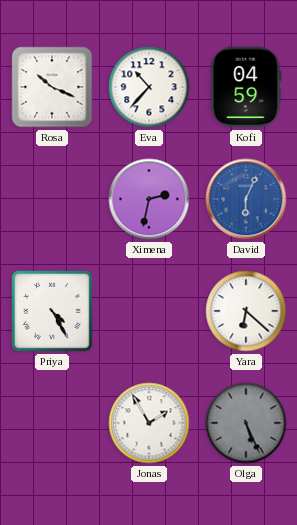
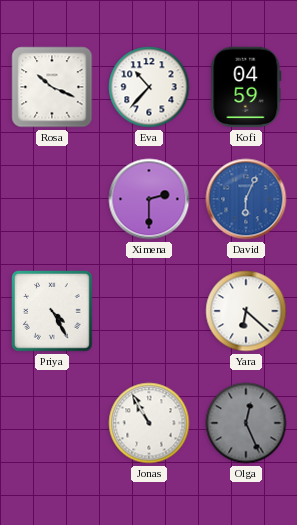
Ximena: 2:32 -> 2:30 (149, 199)
Jonas: 1:55 -> 10:55 (149, 423)
Olga: 5:26 -> 12:26 (246, 423)
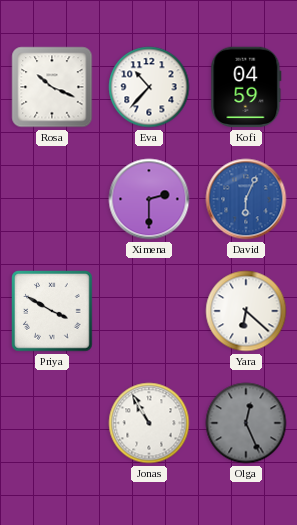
Priya: 4:25 -> 3:50 (52, 311)
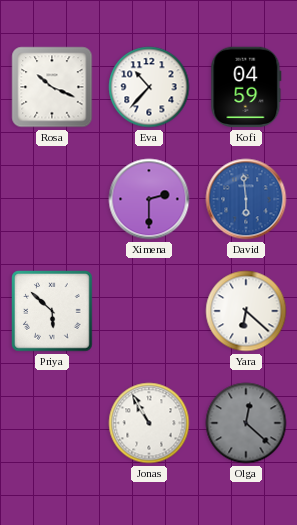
David: 6:04 -> 5:59 (246, 199)
Priya: 3:50 -> 5:52 (52, 311)
Olga: 12:26 -> 12:22 (246, 423)
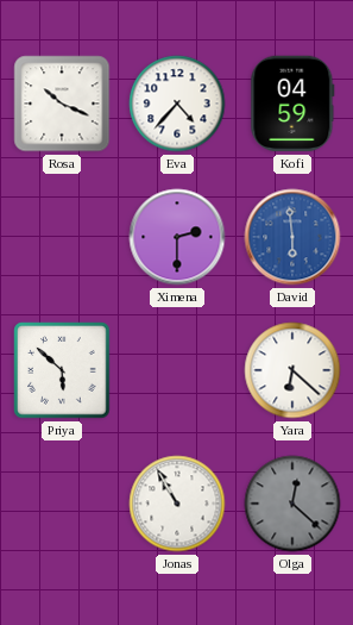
Eva: 10:37 -> 4:37 (177, 104)
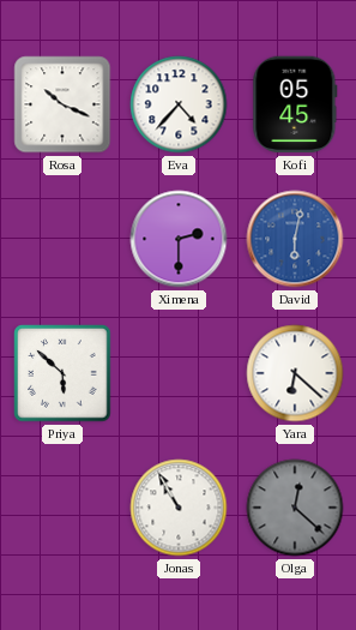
Kofi: 04:59 -> 05:45 (295, 104)
David: 5:59 -> 6:02 (295, 239)
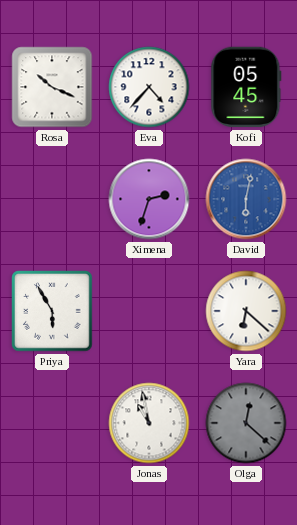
Ximena: 2:30 -> 2:33 (149, 199)
Priya: 5:52 -> 5:55 (52, 311)
Jonas: 10:55 -> 10:58 (149, 423)
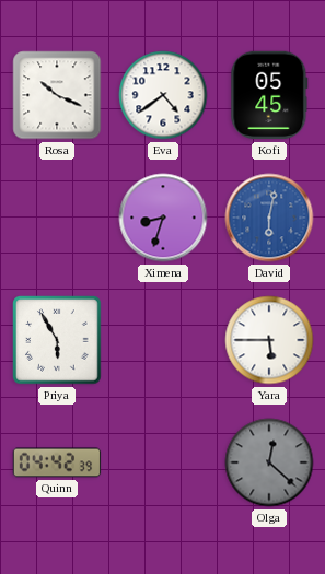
Eva: 4:37 -> 4:39 (163, 95)
Ximena: 2:33 -> 8:33 (163, 218)
Yara: 6:22 -> 5:45 (269, 340)
Quinn: none -> 04:42 (57, 462)
Jonas: 10:58 -> none (149, 423)
